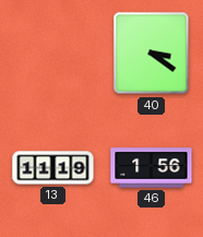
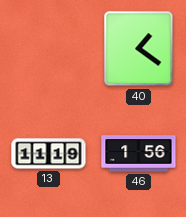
40: 3:21 -> 1:21 (139, 49)
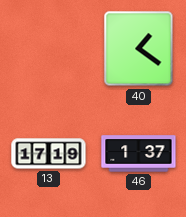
13: 11:19 -> 17:19 (49, 154)
46: 1:56 -> 1:37 (139, 154)
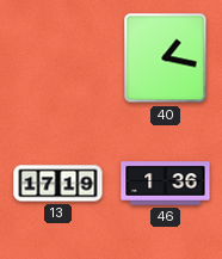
40: 1:21 -> 1:17 (166, 58)
46: 1:37 -> 1:36 (166, 184)
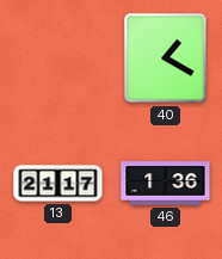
40: 1:17 -> 1:20 (166, 58)
13: 17:19 -> 21:17 (58, 184)
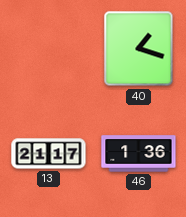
40: 1:20 -> 1:18 (139, 49)
